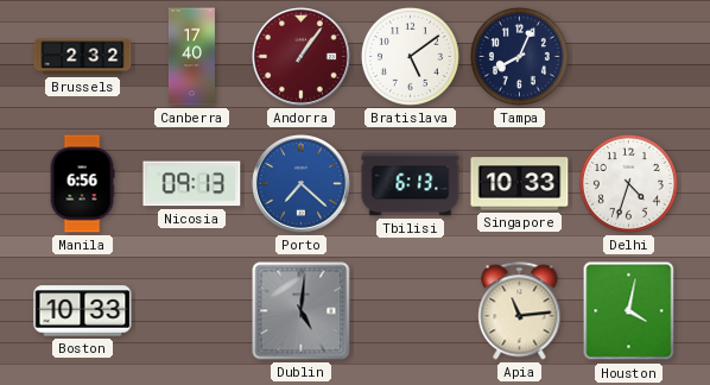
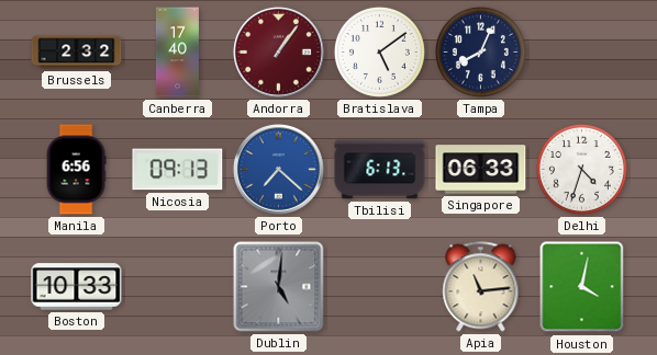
Singapore: 10:33 -> 06:33 (481, 170)
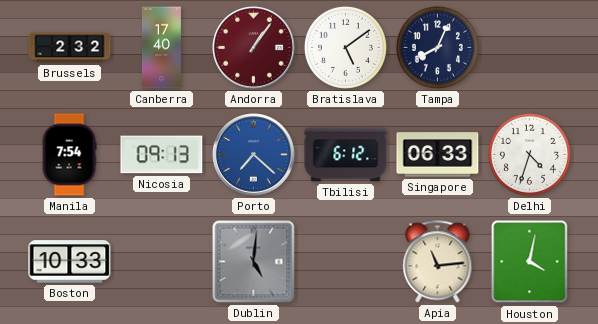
Manila: 6:56 -> 7:54 (69, 155)
Tbilisi: 6:13 -> 6:12 (346, 155)
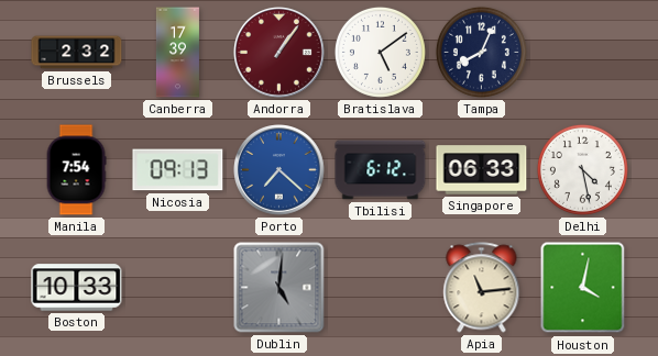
Canberra: 17:40 -> 17:39 (177, 53)
Delhi: 4:33 -> 4:28 (582, 169)
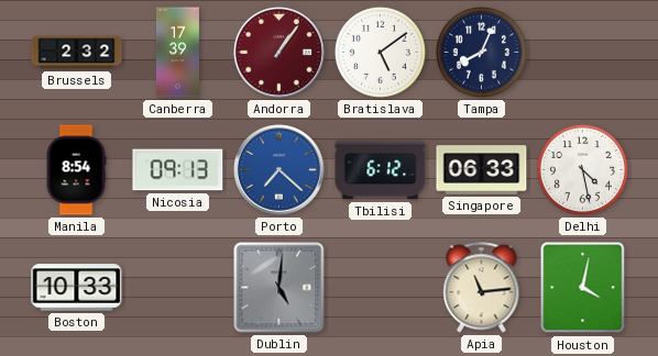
Manila: 7:54 -> 8:54 (76, 170)
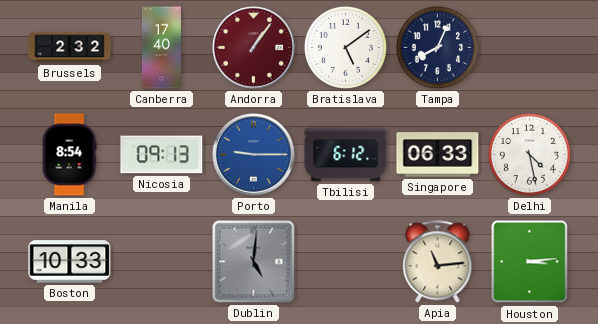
Canberra: 17:39 -> 17:40 (161, 48)
Porto: 7:22 -> 9:15 (254, 155)
Houston: 4:02 -> 3:14 (530, 262)
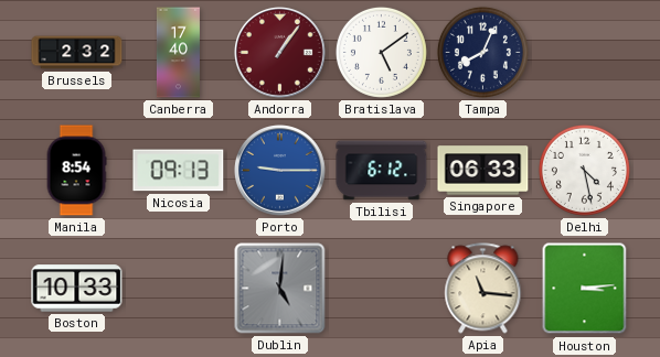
Apia: 11:14 -> 11:16 (483, 289)
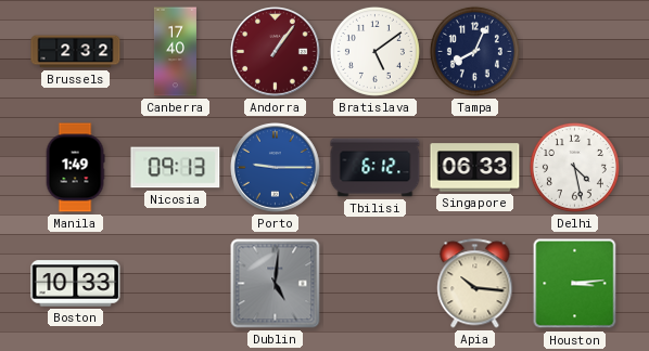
Manila: 8:54 -> 1:49 (75, 168)
Apia: 11:16 -> 10:16 (475, 284)
